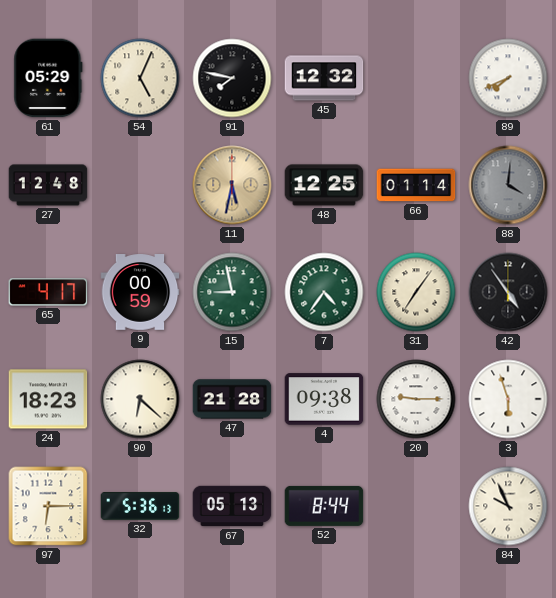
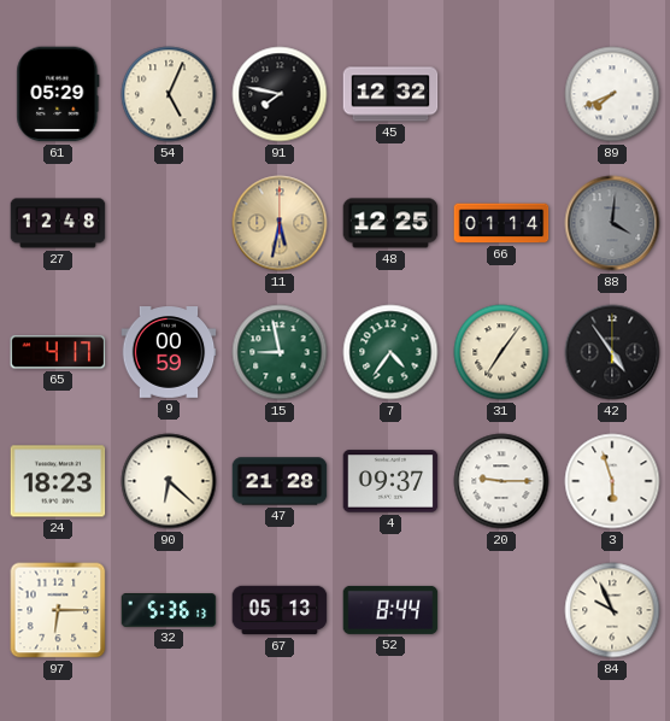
4: 09:38 -> 09:37 (390, 481)
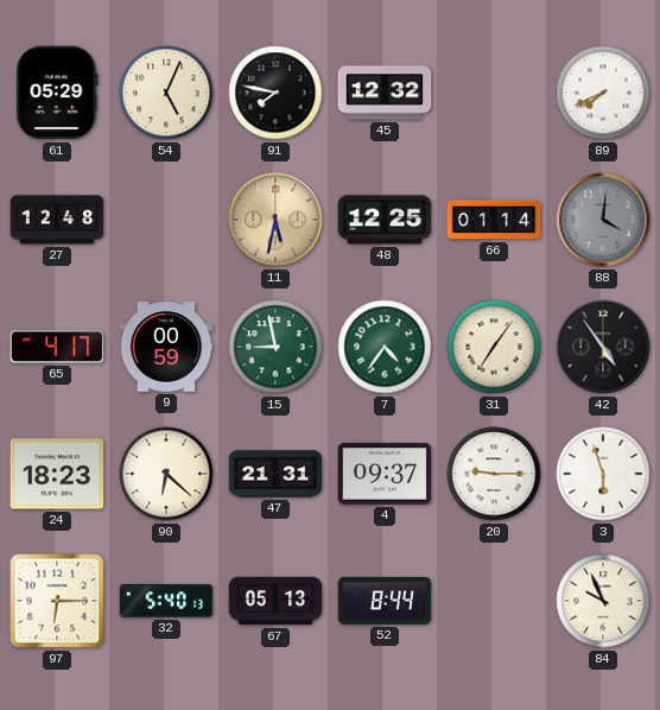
47: 21:28 -> 21:31 (275, 474)
32: 5:36 -> 5:40 (166, 601)
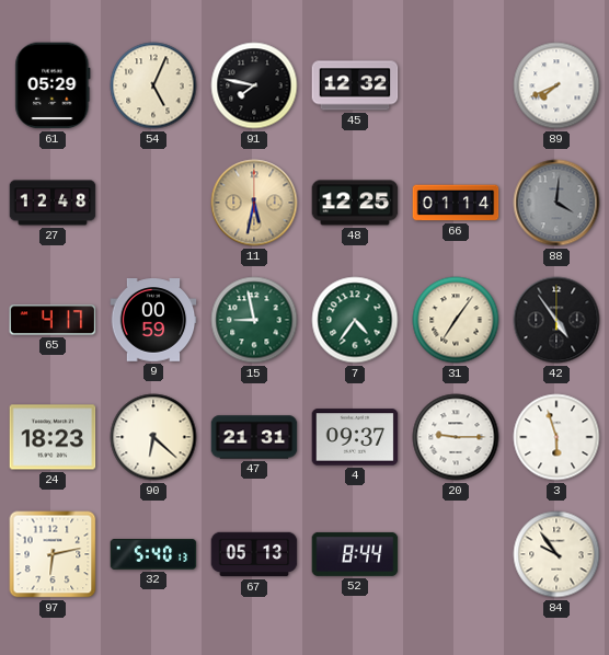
97: 6:15 -> 6:13 (53, 554)
84: 9:56 -> 9:54 (556, 554)
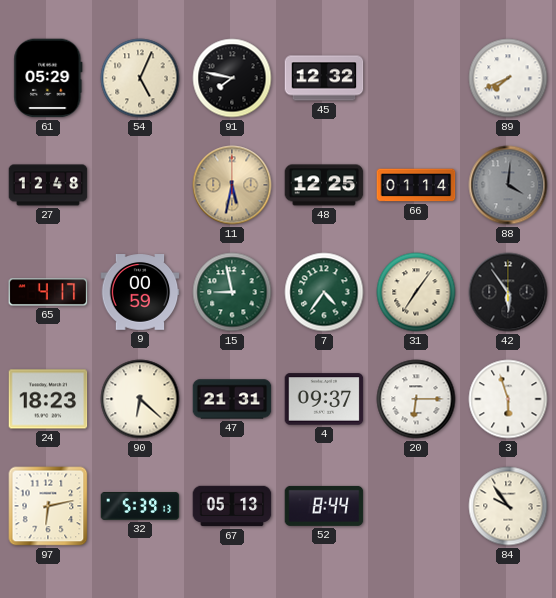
42: 4:54 -> 5:54 (508, 292)
20: 9:15 -> 6:15 (416, 399)
32: 5:40 -> 5:39 (140, 506)
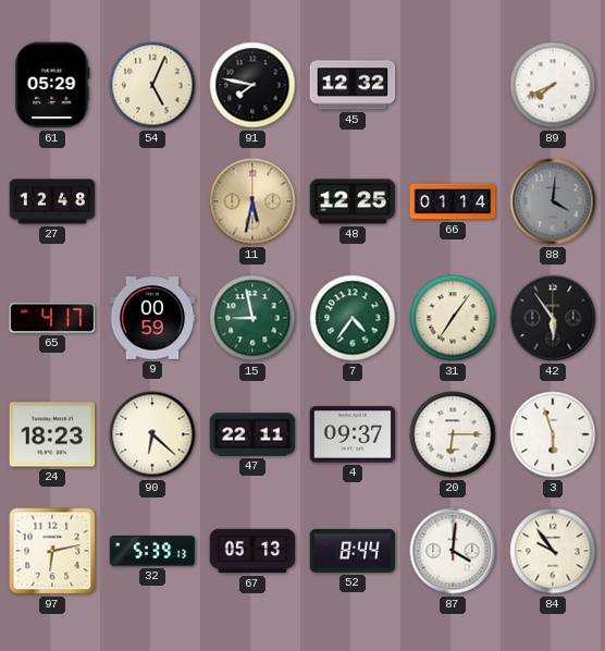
47: 21:31 -> 22:11 (252, 434)
87: none -> 4:01 (453, 551)
